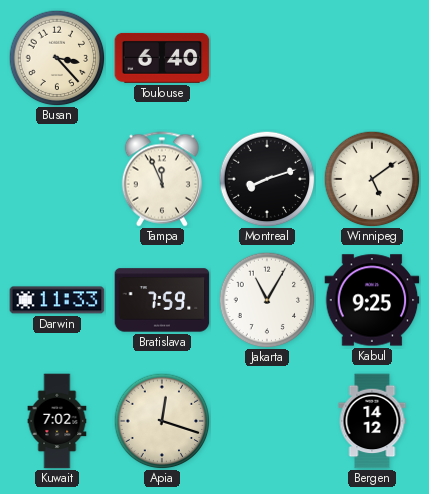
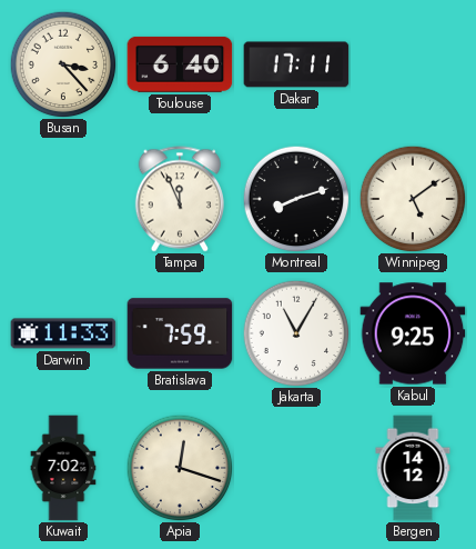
Dakar: none -> 17:11 (296, 64)
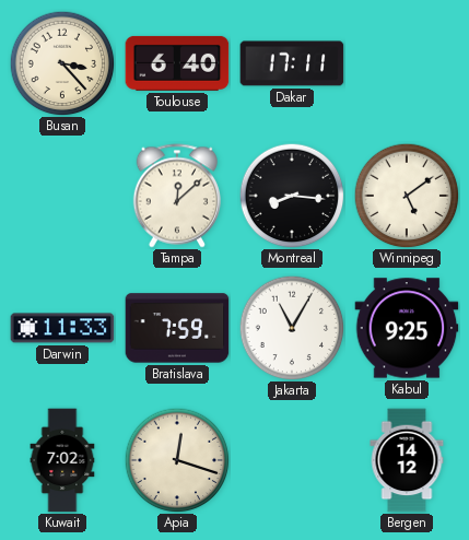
Tampa: 11:56 -> 12:08 (176, 196)
Montreal: 8:12 -> 8:16 (292, 196)
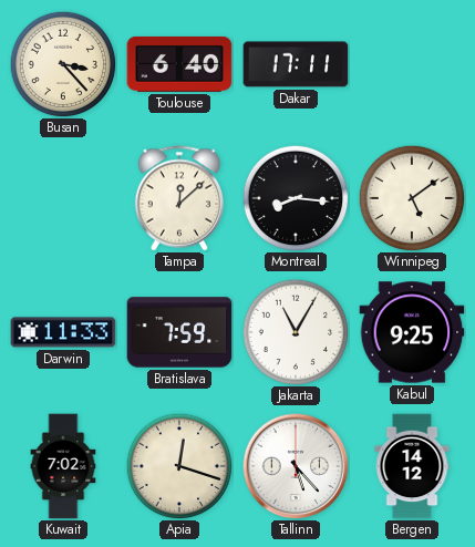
Tallinn: none -> 5:23 (296, 466)
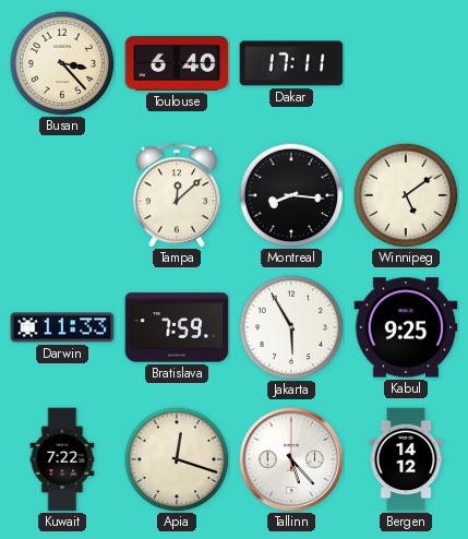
Jakarta: 11:05 -> 5:55 (291, 327)
Kuwait: 7:02 -> 7:22 (62, 459)
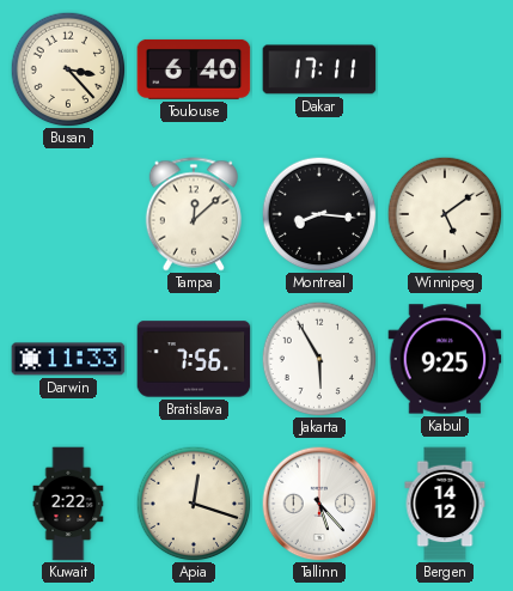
Bratislava: 7:59 -> 7:56 (194, 359)
Kuwait: 7:22 -> 2:22 (68, 504)
